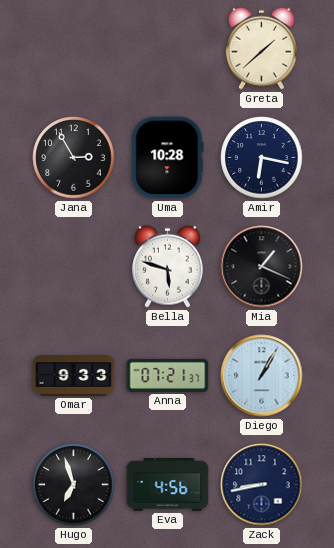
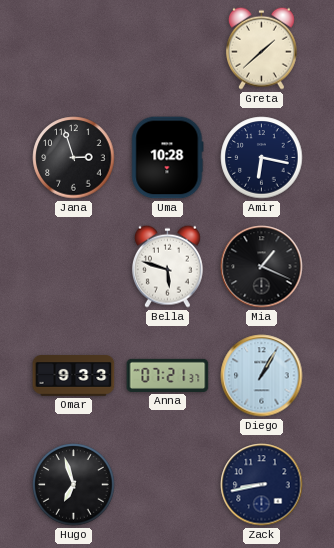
Jana: 2:55 -> 2:57 (74, 158)
Eva: 4:56 -> none (168, 484)
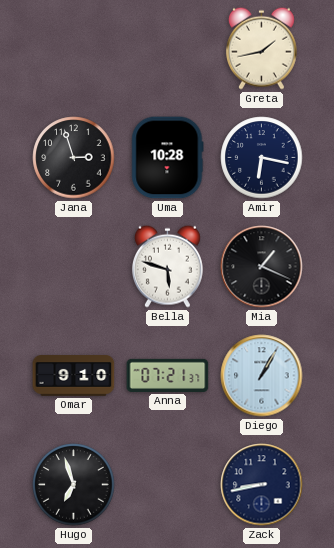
Greta: 1:38 -> 1:43 (261, 48)
Omar: 9:33 -> 9:10 (74, 376)
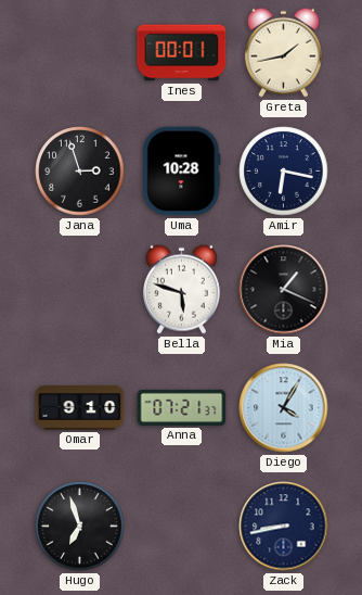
Ines: none -> 00:01 (182, 53)
Diego: 1:05 -> 4:05 (284, 408)
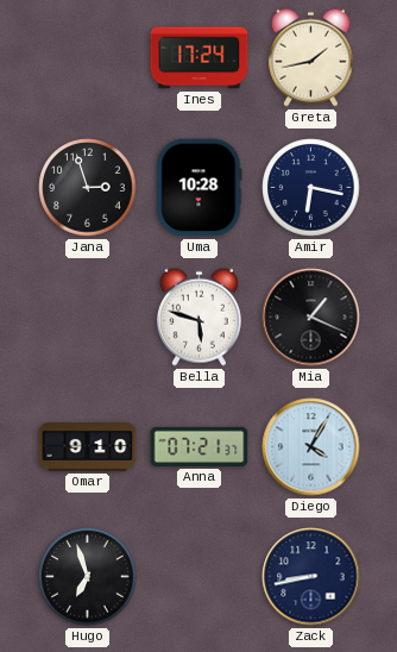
Ines: 00:01 -> 17:24 (200, 58)
